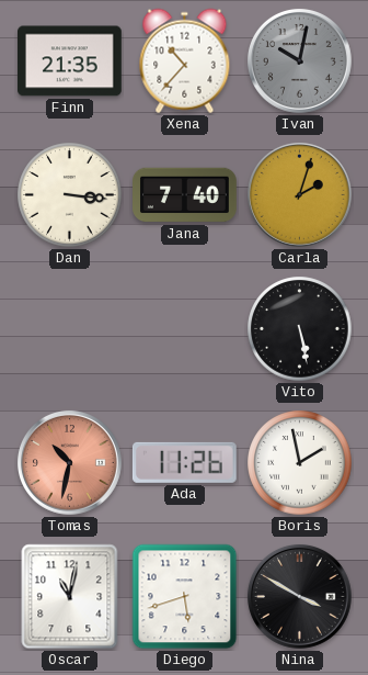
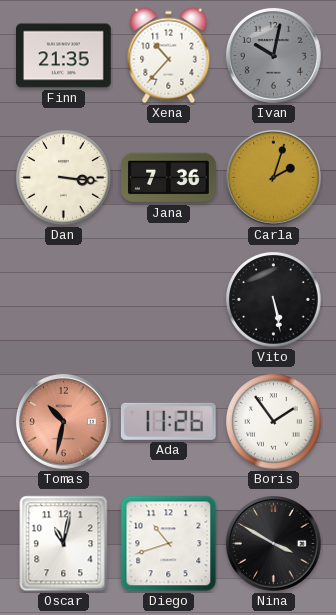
Jana: 7:40 -> 7:36 (169, 178)
Boris: 1:58 -> 1:54 (274, 422)
Diego: 5:42 -> 10:42 (169, 544)
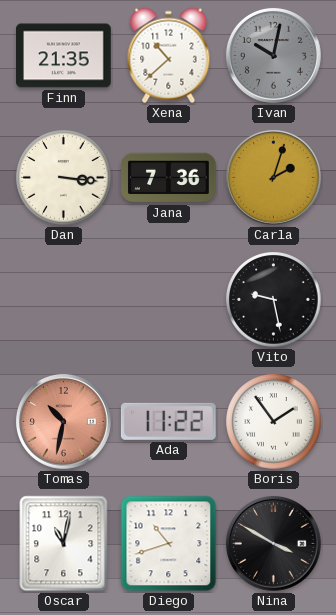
Xena: 10:37 -> 10:38 (169, 56)
Vito: 5:28 -> 9:28 (274, 300)
Ada: 11:26 -> 11:22 (168, 421)
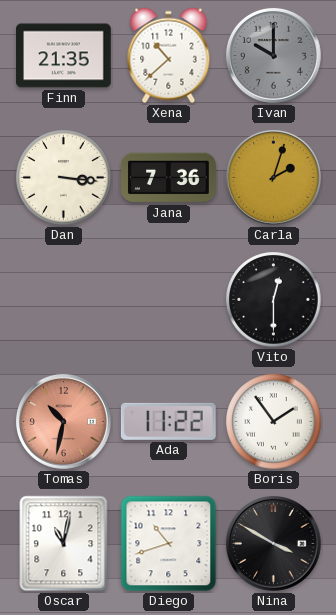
Ivan: 10:02 -> 10:00 (273, 55)
Vito: 9:28 -> 12:30 (274, 300)
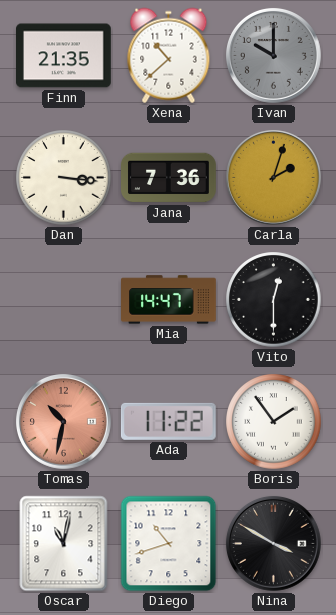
Mia: none -> 14:47 (169, 300)
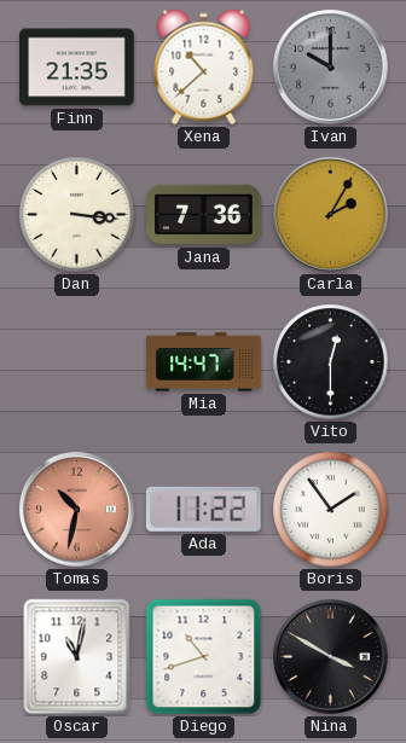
Carla: 2:03 -> 2:05 (330, 214)
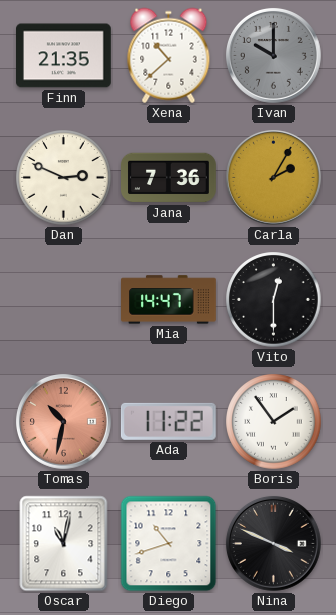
Dan: 3:16 -> 2:49 (64, 178)
Nina: 3:50 -> 3:49 (273, 543)
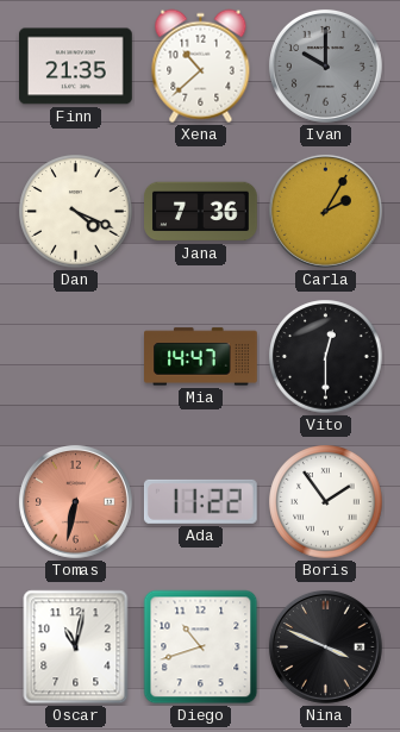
Dan: 2:49 -> 4:19 (76, 212)
Tomas: 10:32 -> 6:32 (75, 501)
